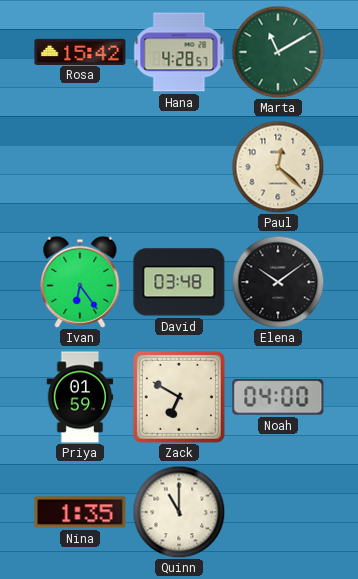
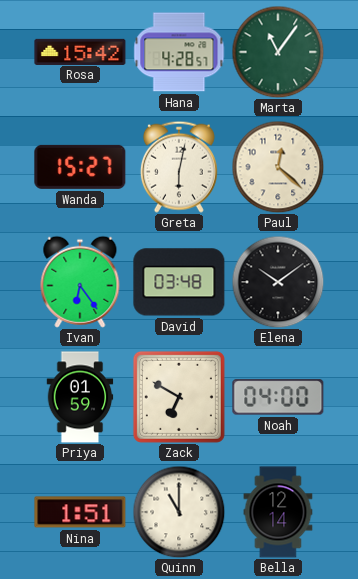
Marta: 11:10 -> 11:06 (278, 52)
Wanda: none -> 15:27 (80, 167)
Greta: none -> 6:02 (179, 167)
Nina: 1:35 -> 1:51 (80, 512)
Bella: none -> 12:14 (278, 512)
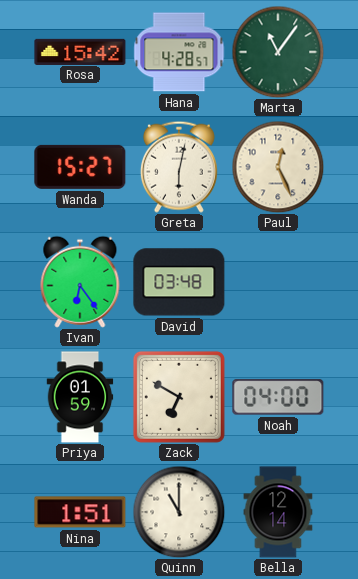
Paul: 12:22 -> 12:26 (278, 167)
Elena: 10:09 -> none (278, 282)
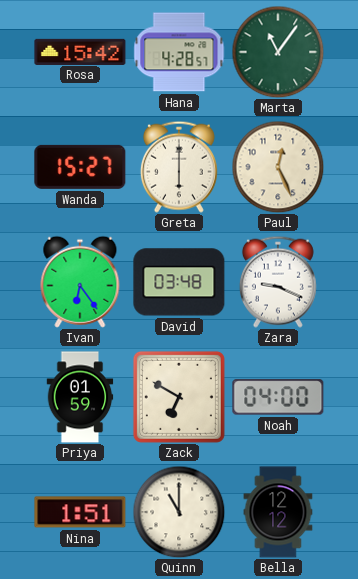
Greta: 6:02 -> 6:00 (179, 167)
Zara: none -> 9:19 (278, 282)
Bella: 12:14 -> 12:12 (278, 512)
